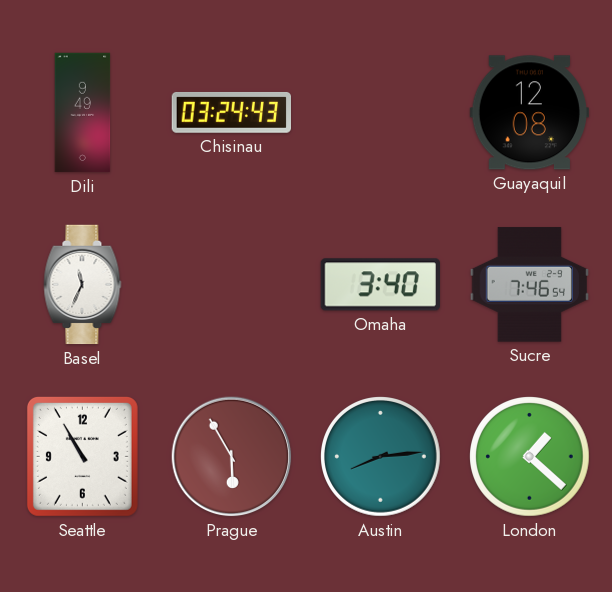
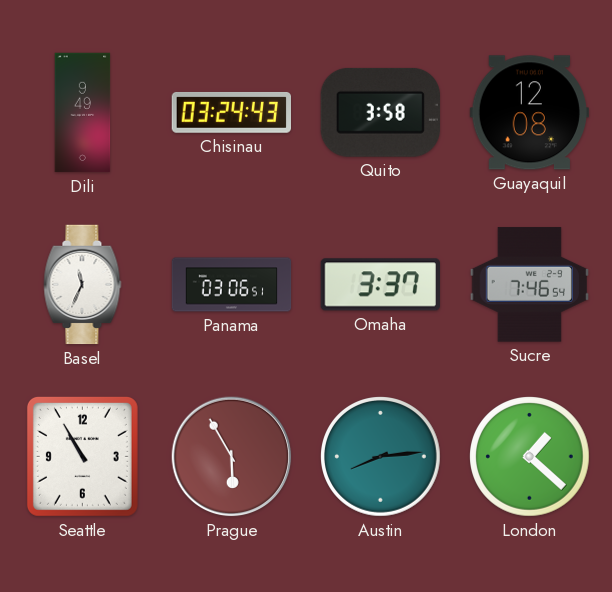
Quito: none -> 3:58 (380, 112)
Panama: none -> 03:06 (232, 285)
Omaha: 3:40 -> 3:37 (380, 285)
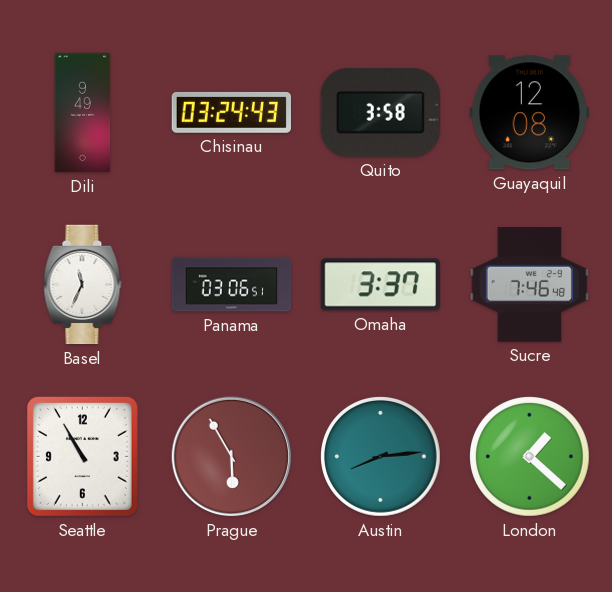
Sucre: 7:46:54 -> 7:46:48 (529, 285)
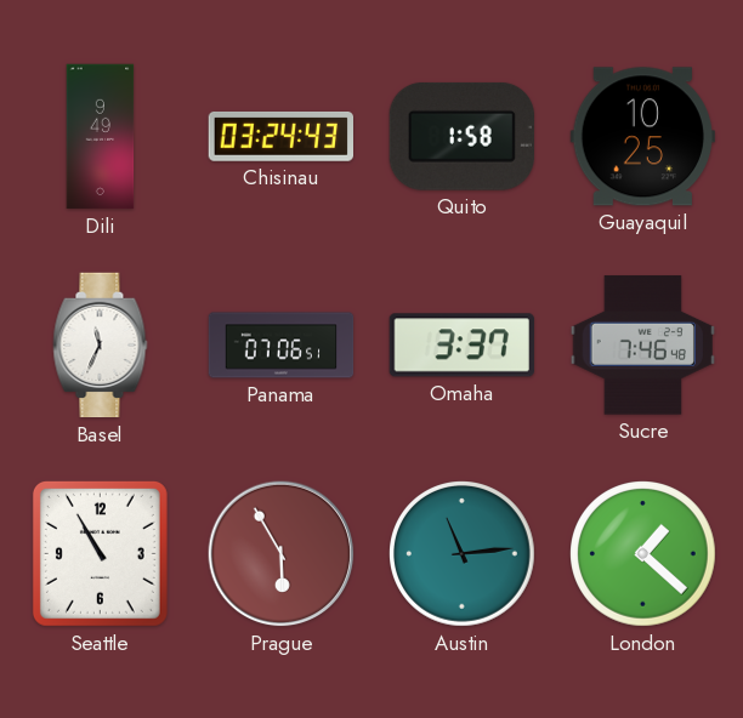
Quito: 3:58 -> 1:58 (461, 136)
Guayaquil: 12:08 -> 10:25 (642, 137)
Panama: 03:06 -> 07:06 (282, 346)
Austin: 8:14 -> 11:14 (463, 554)
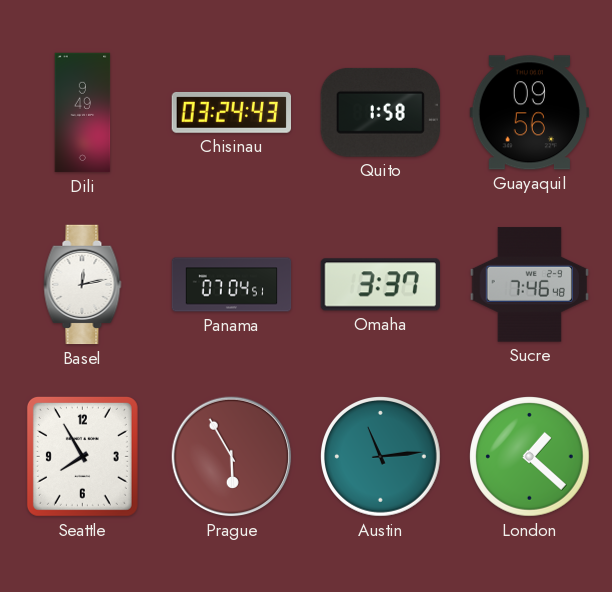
Guayaquil: 10:25 -> 09:56 (529, 113)
Basel: 11:34 -> 12:13 (83, 285)
Panama: 07:06 -> 07:04 (232, 285)
Seattle: 10:55 -> 7:55 (82, 456)
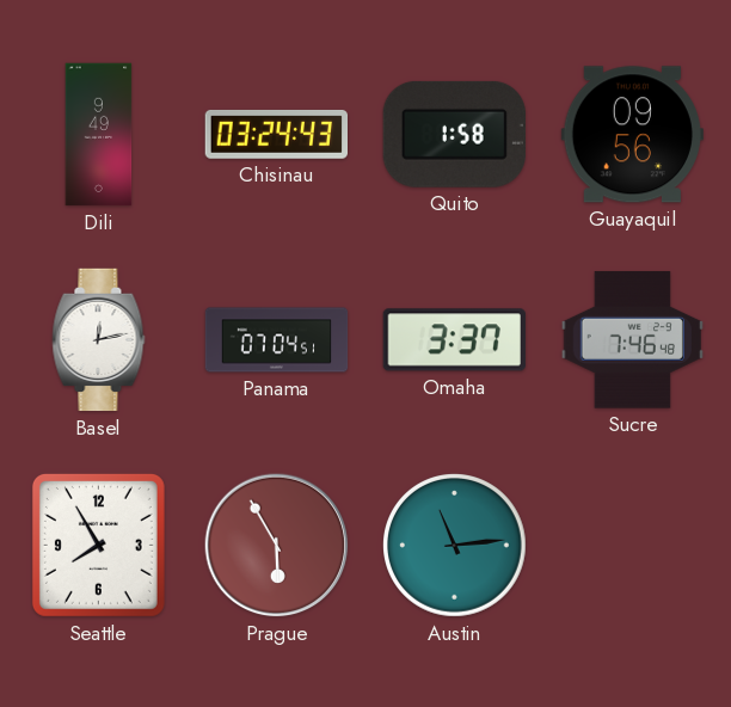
London: 1:22 -> none (530, 457)
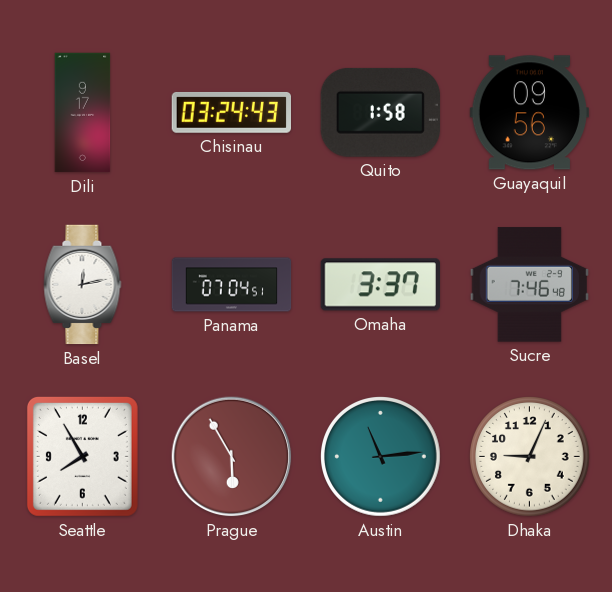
Dili: 9:49 -> 9:17 (83, 113)
Dhaka: none -> 9:04 (530, 457)
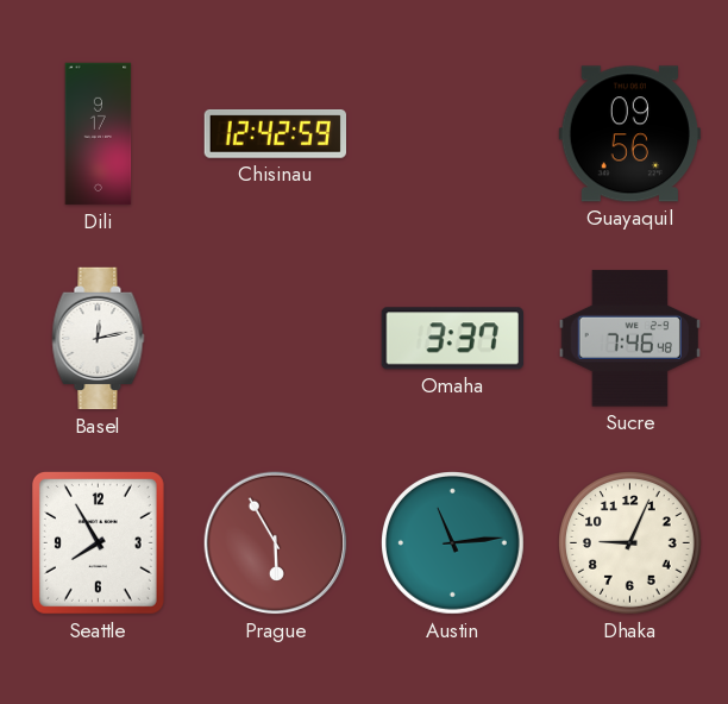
Chisinau: 03:24 -> 12:42 (275, 133)
Quito: 1:58 -> none (380, 112)
Panama: 07:04 -> none (232, 285)
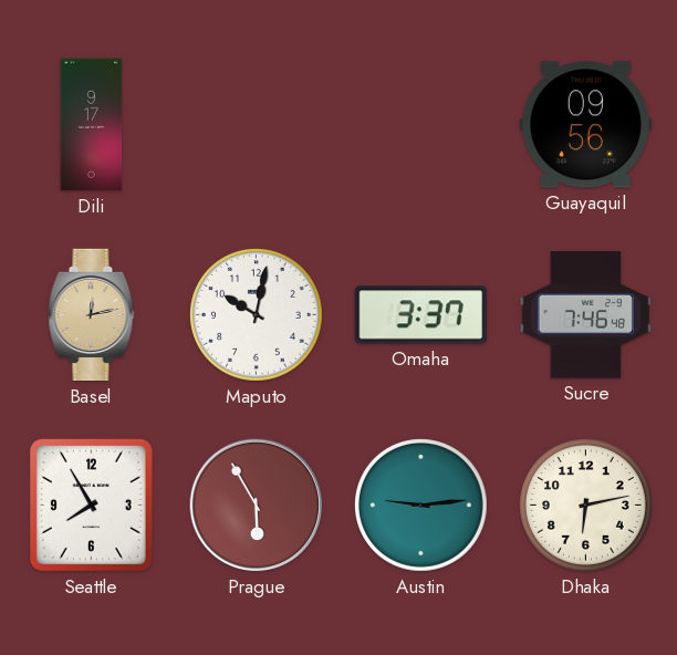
Chisinau: 12:42 -> none (275, 133)
Basel dial: white -> champagne (92, 315)
Maputo: none -> 10:02 (257, 315)
Austin: 11:14 -> 9:14 (421, 506)
Dhaka: 9:04 -> 6:13 (586, 506)
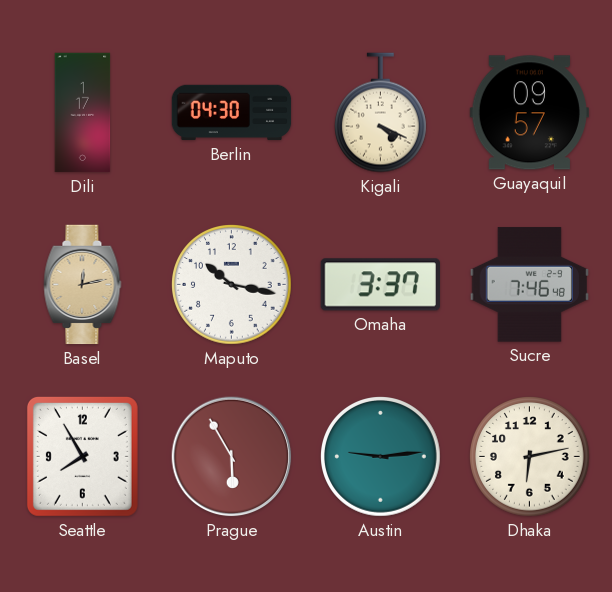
Dili: 9:17 -> 1:17 (83, 113)
Berlin: none -> 04:30 (232, 113)
Kigali: none -> 4:19 (380, 113)
Guayaquil: 09:56 -> 09:57 (529, 113)
Maputo: 10:02 -> 10:17 (232, 285)
